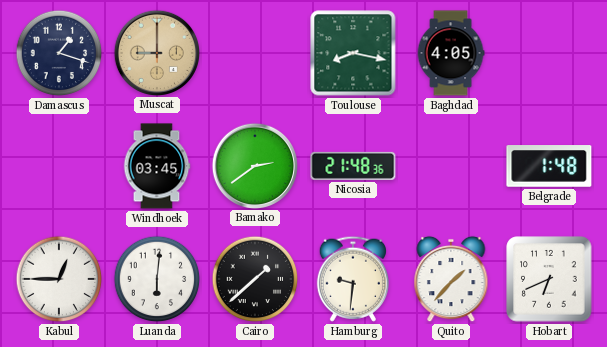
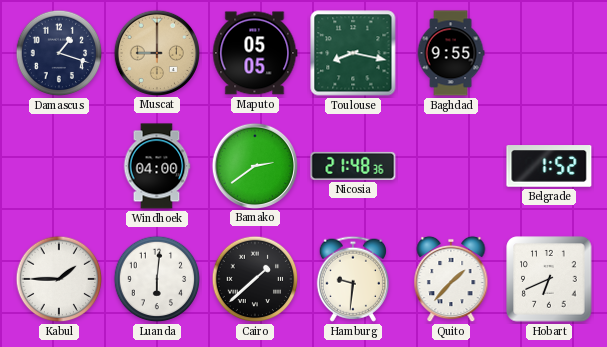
Maputo: none -> 05:05 (255, 53)
Baghdad: 4:05 -> 9:55 (451, 53)
Windhoek: 03:45 -> 04:00 (157, 166)
Belgrade: 1:48 -> 1:52 (549, 166)
Kabul: 12:45 -> 1:45 (59, 279)
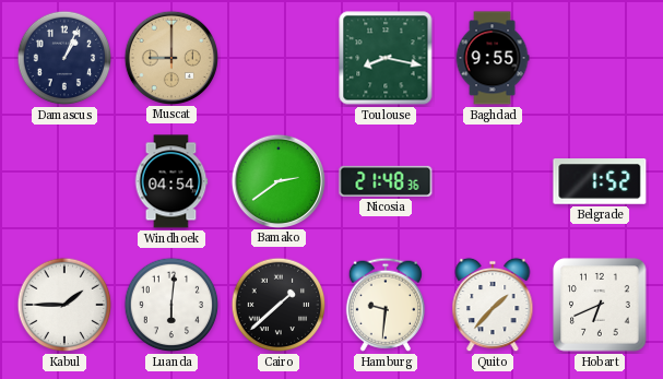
Damascus: 1:18 -> 1:04 (64, 58)
Maputo: 05:05 -> none (255, 53)
Windhoek: 04:00 -> 04:54 (171, 181)
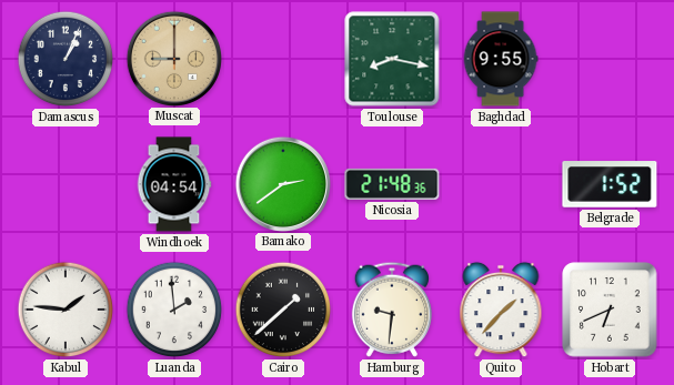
Kabul: 1:45 -> 1:46 (66, 310)
Luanda: 6:01 -> 1:59 (174, 310)
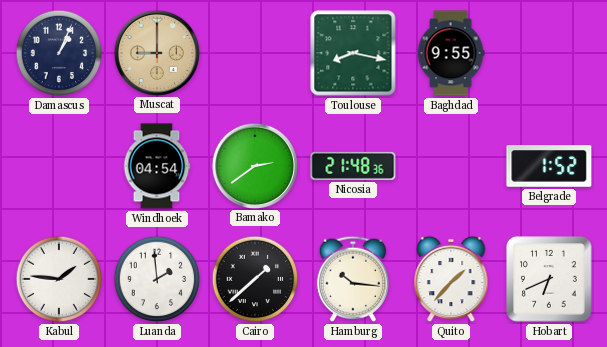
Hamburg: 9:31 -> 10:16 (353, 279)
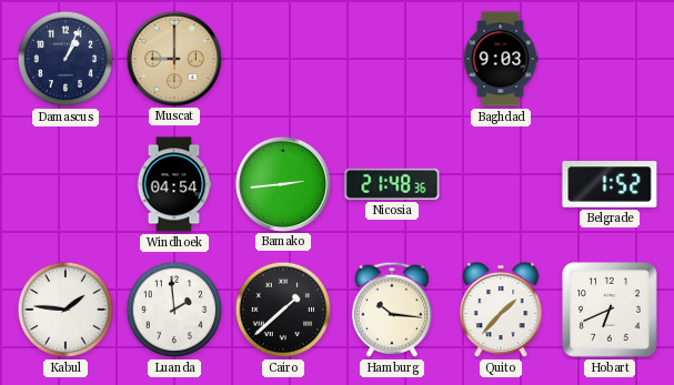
Toulouse: 8:17 -> none (353, 53)
Baghdad: 9:55 -> 9:03 (501, 59)
Bamako: 2:39 -> 2:44 (282, 183)
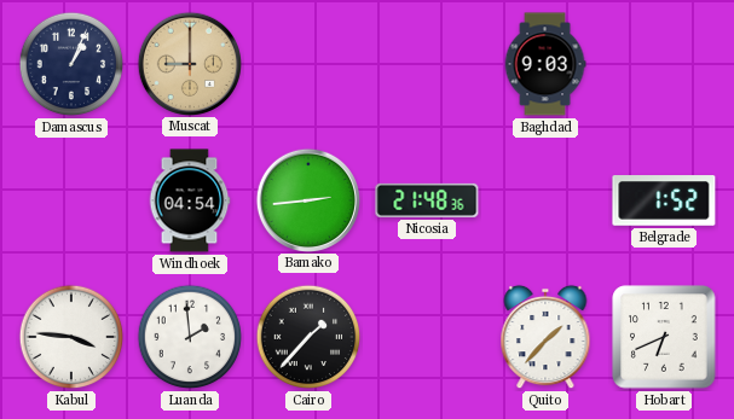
Kabul: 1:46 -> 3:46 (71, 337)
Cairo: 1:38 -> 1:37 (308, 337)
Hamburg: 10:16 -> none (392, 310)
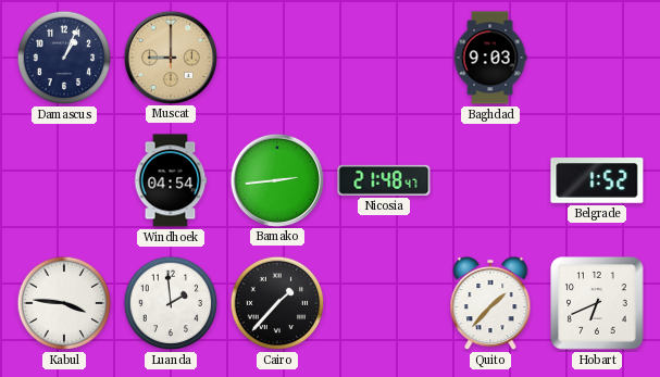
Nicosia: 21:48:36 -> 21:48:47 (384, 180)
